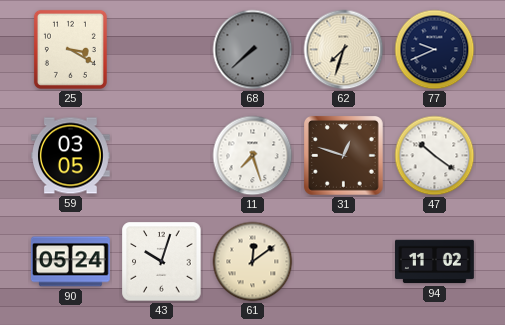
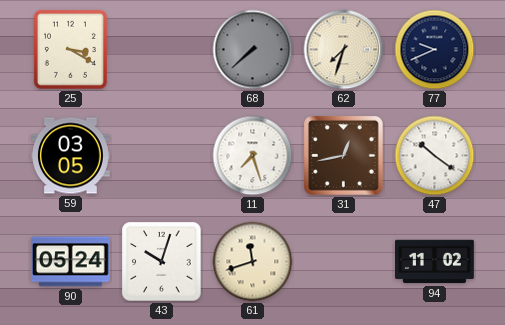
31: 12:48 -> 12:43 (343, 155)
61: 12:09 -> 11:42 (253, 262)
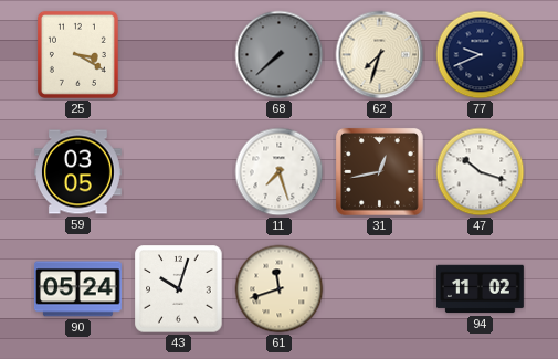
47: 10:21 -> 10:18 (481, 172)
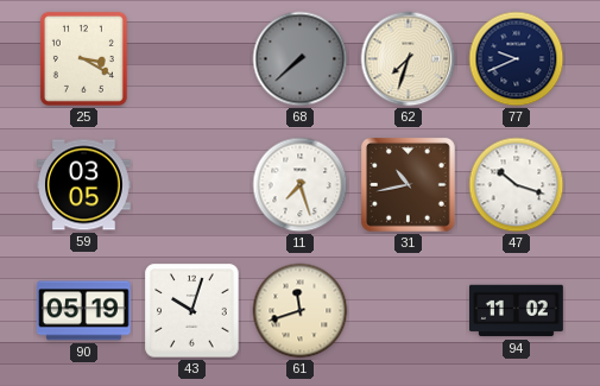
31: 12:43 -> 10:43 (408, 184)
90: 05:24 -> 05:19 (84, 311)
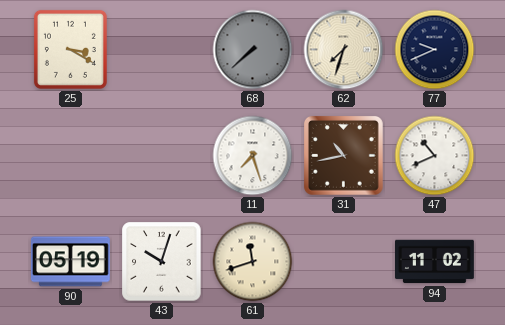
59: 03:05 -> none (84, 185)
47: 10:18 -> 10:41 (435, 156)
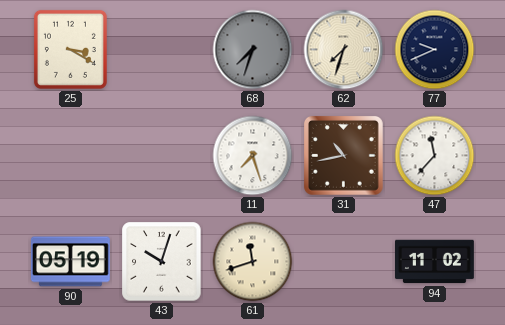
68: 7:38 -> 7:33 (253, 50)
47: 10:41 -> 11:37 (435, 156)
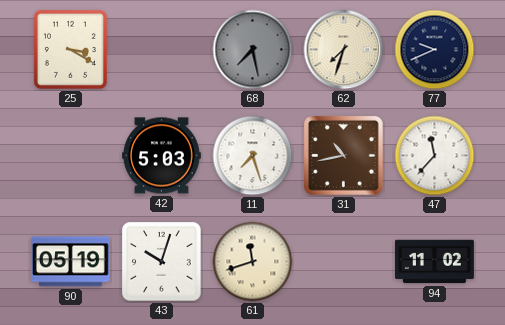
68: 7:33 -> 7:28 (253, 50)
42: none -> 5:03 (162, 156)
